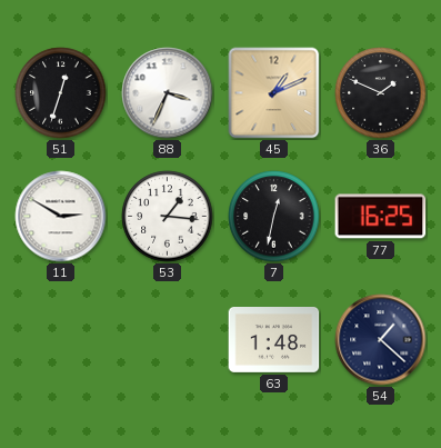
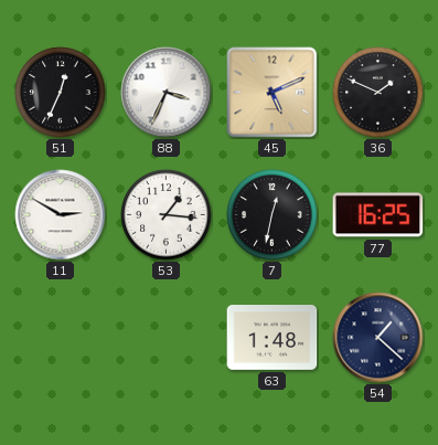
51: 12:33 -> 12:34 (61, 93)
45: 1:11 -> 5:11 (273, 93)
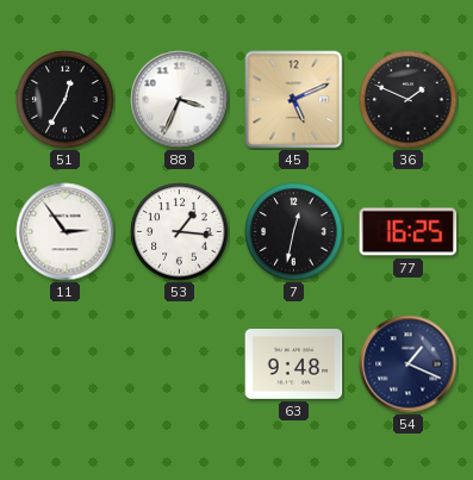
51: 12:34 -> 12:35 (66, 100)
11: 2:50 -> 2:54 (66, 232)
63: 1:48 -> 9:48 (294, 364)
54: 1:22 -> 1:19 (409, 364)
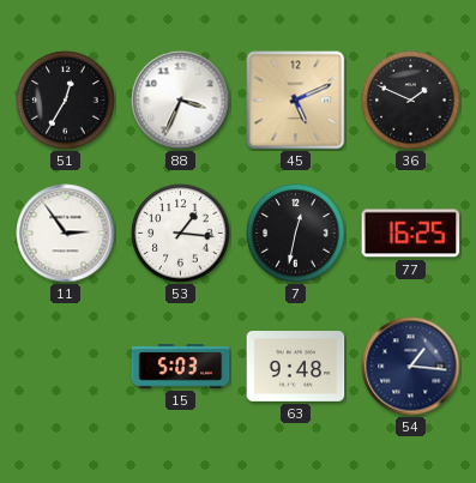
15: none -> 5:03 (181, 367)
54: 1:19 -> 1:16 (411, 367)
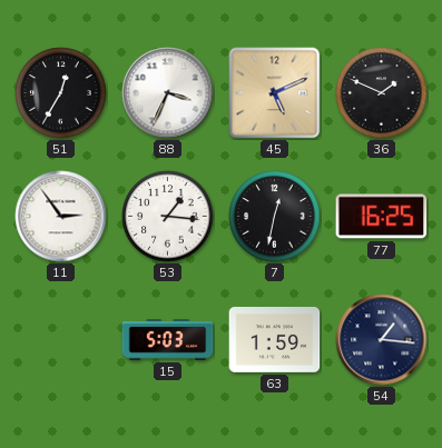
63: 9:48 -> 1:59 (275, 340)
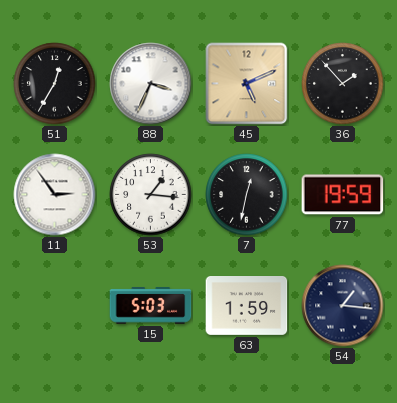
36: 1:49 -> 1:53 (343, 84)
77: 16:25 -> 19:59 (343, 195)
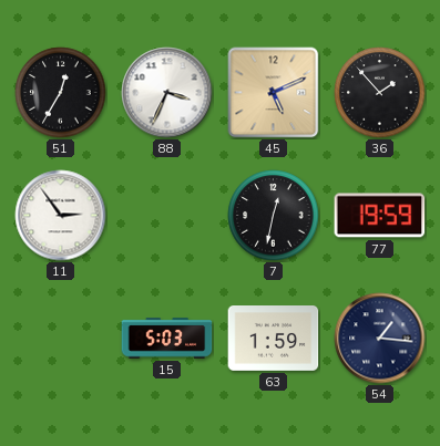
53: 1:16 -> none (151, 195)
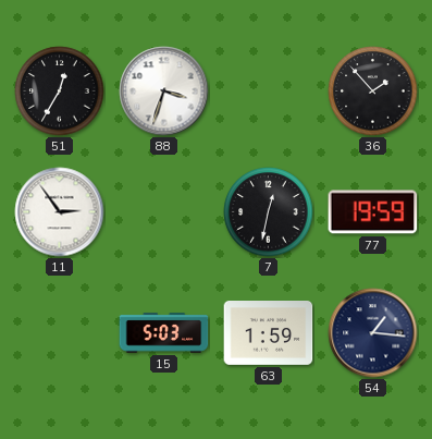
88: 3:34 -> 3:33 (164, 92)
45: 5:11 -> none (274, 93)
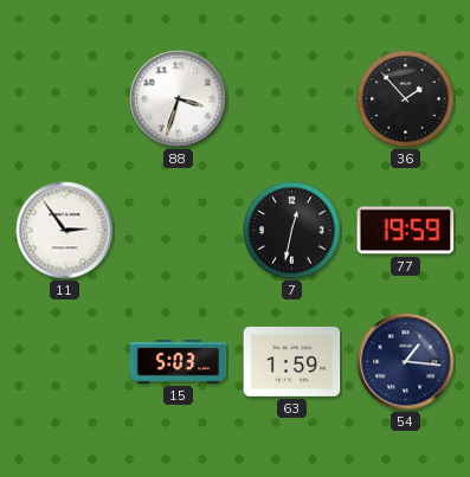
51: 12:35 -> none (60, 92)
